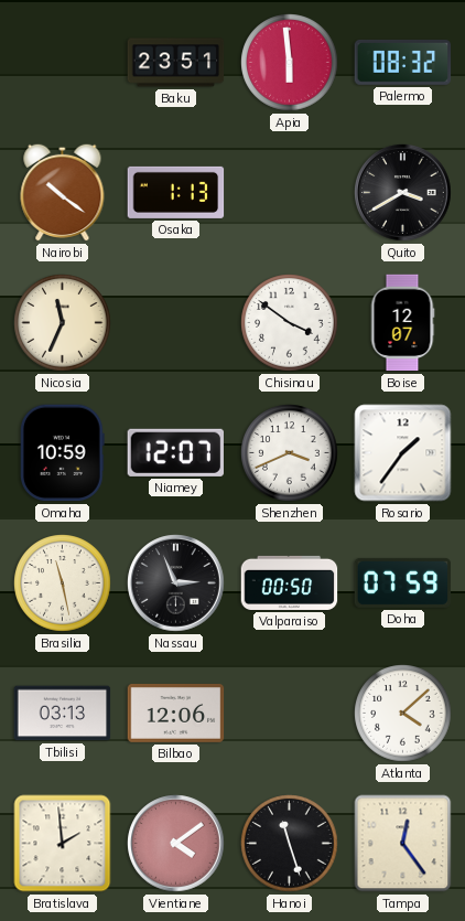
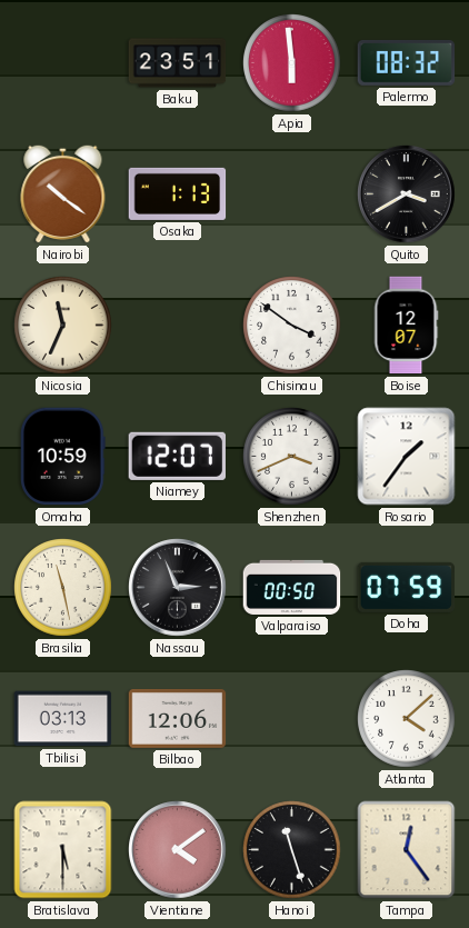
Bratislava: 1:59 -> 5:30 (63, 850)
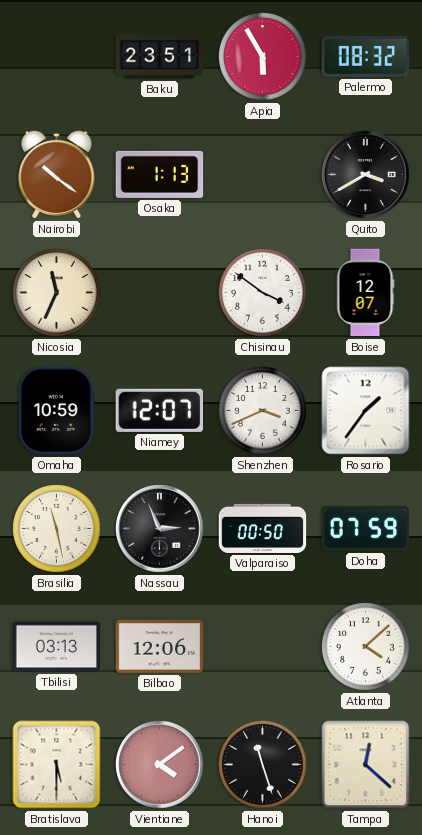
Apia: 5:59 -> 5:55 (263, 57)
Tampa: 12:24 -> 12:22 (366, 765)
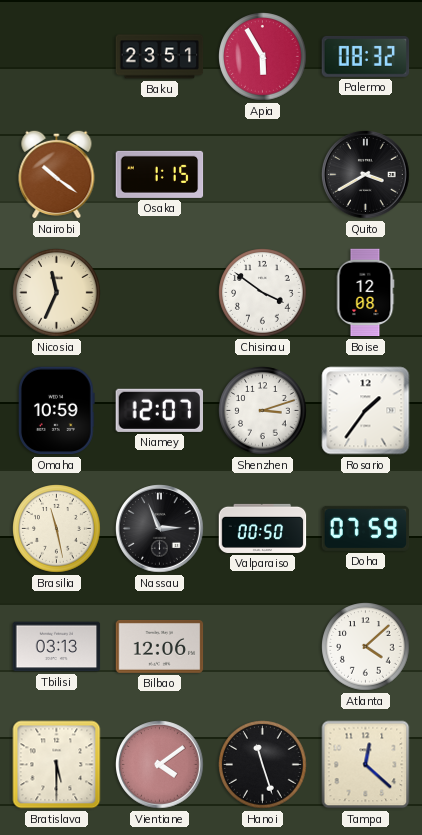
Osaka: 1:13 -> 1:15 (160, 174)
Boise: 12:07 -> 12:08 (365, 293)
Shenzhen: 3:41 -> 3:12 (263, 411)
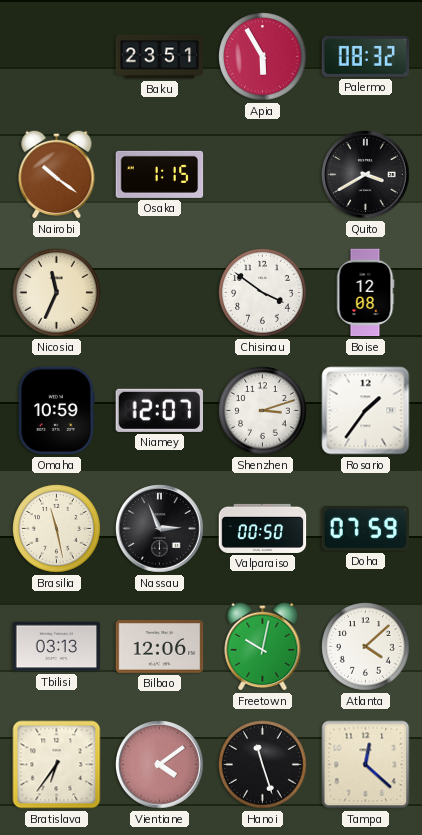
Freetown: none -> 10:02 (263, 646)
Bratislava: 5:30 -> 6:36 (57, 765)
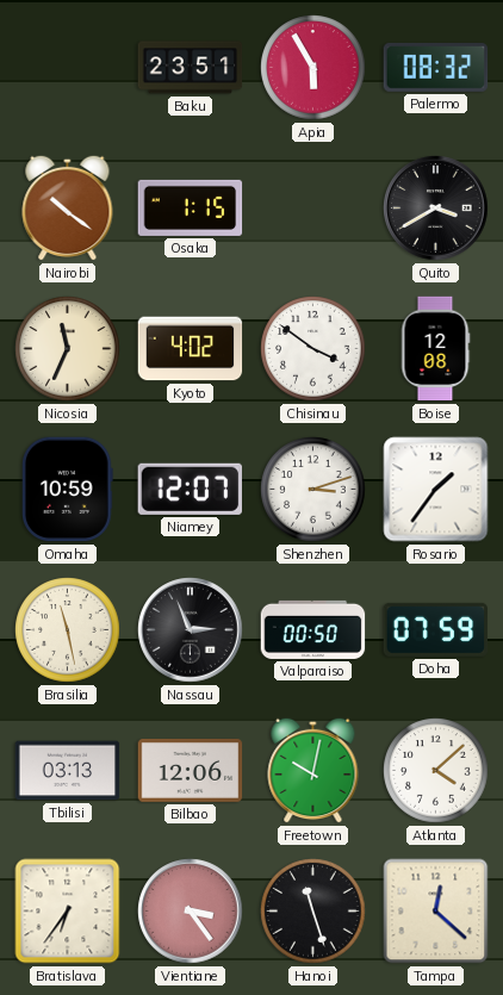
Kyoto: none -> 4:02 (191, 349)
Vientiane: 4:09 -> 3:24 (191, 912)
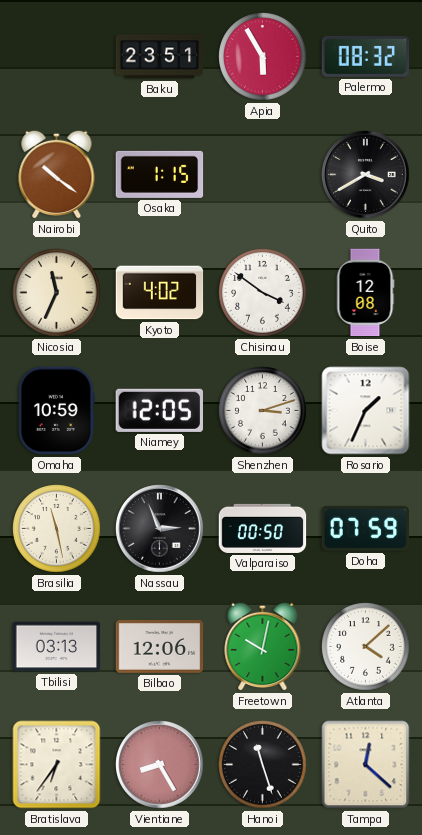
Niamey: 12:07 -> 12:05 (159, 410)
Rosario: 1:36 -> 1:34 (366, 411)
Vientiane: 3:24 -> 8:25 (160, 765)
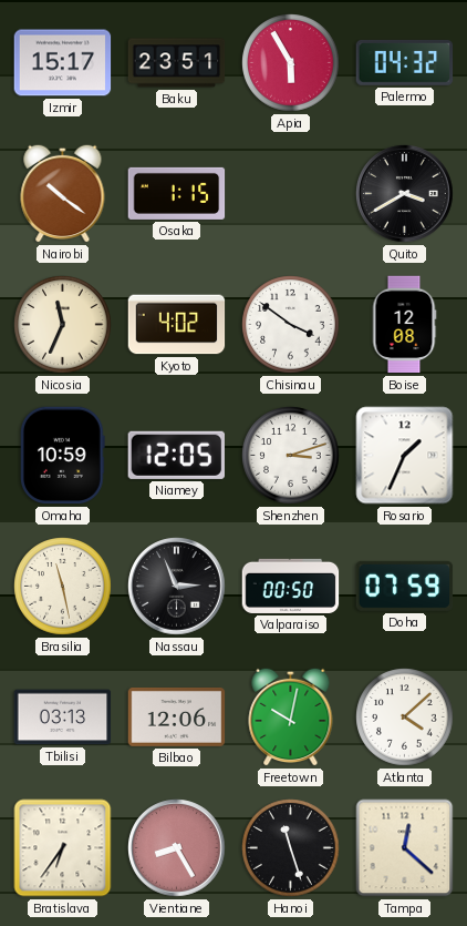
Izmir: none -> 15:17 (63, 63)
Palermo: 08:32 -> 04:32 (405, 62)
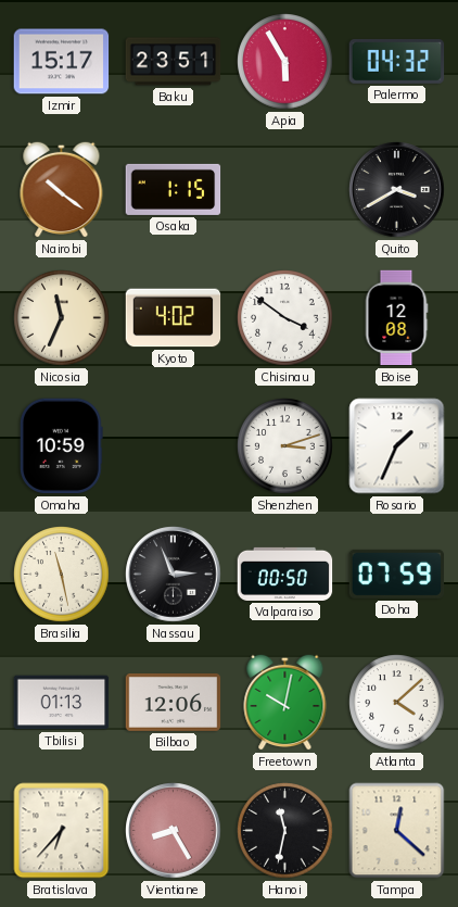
Niamey: 12:05 -> none (176, 455)
Tbilisi: 03:13 -> 01:13 (62, 703)
Bratislava: 6:36 -> 6:37 (62, 831)
Hanoi: 11:27 -> 11:32 (285, 831)
